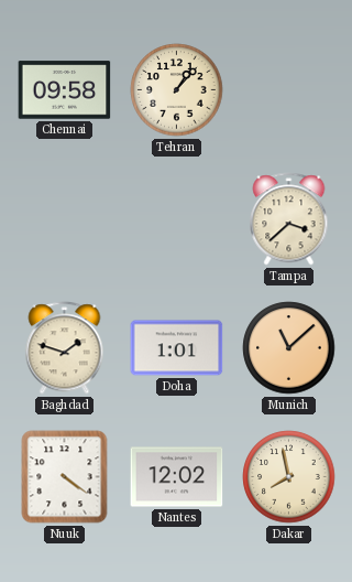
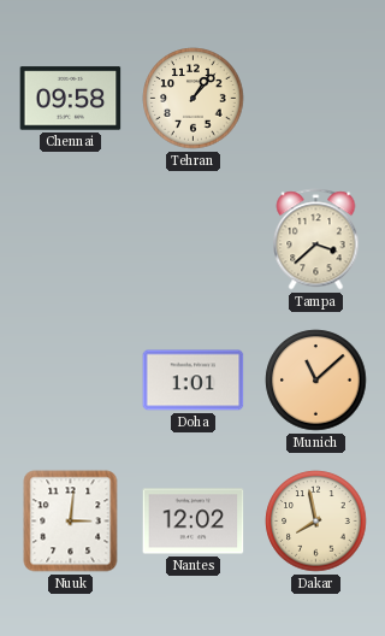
Baghdad: 1:48 -> none (65, 348)
Nuuk: 4:21 -> 3:01 (71, 522)
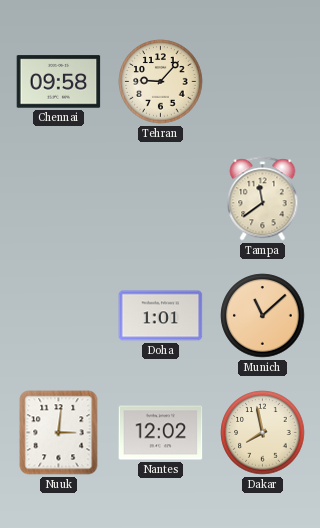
Tehran: 1:07 -> 9:07 (161, 82)
Tampa: 3:38 -> 11:39 (263, 199)
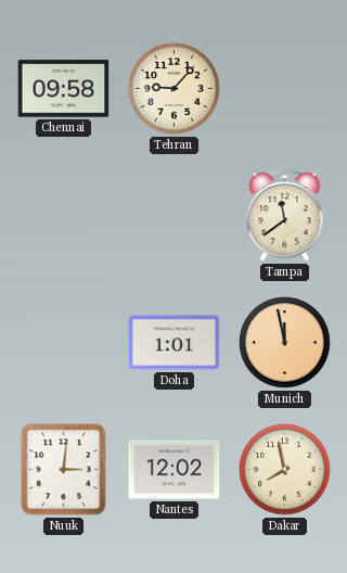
Munich: 11:08 -> 11:58 (285, 343)
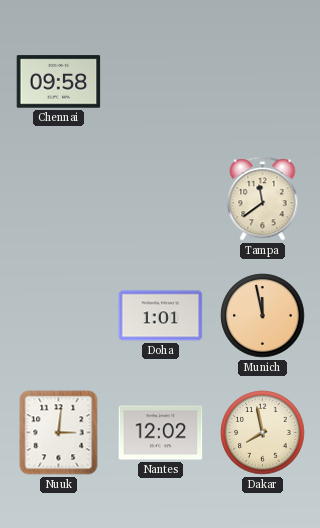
Tehran: 9:07 -> none (175, 89)
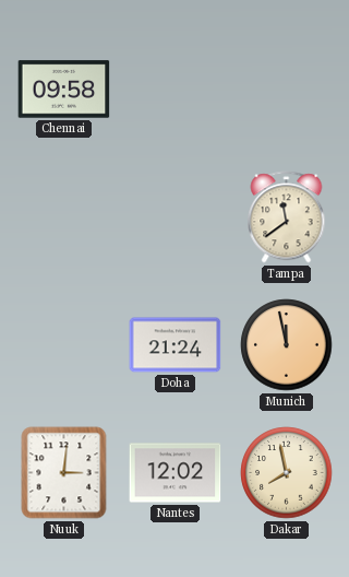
Doha: 1:01 -> 21:24 (176, 345)
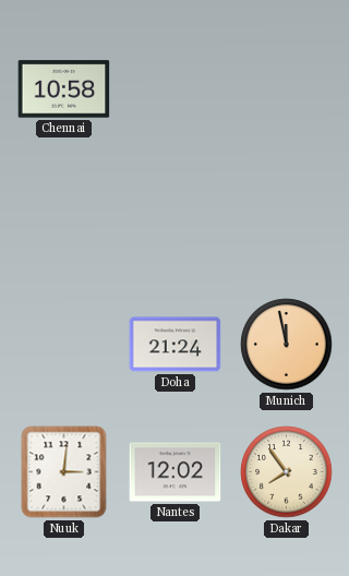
Chennai: 09:58 -> 10:58 (64, 89)
Tampa: 11:39 -> none (287, 217)
Dakar: 7:58 -> 7:54 (287, 472)
